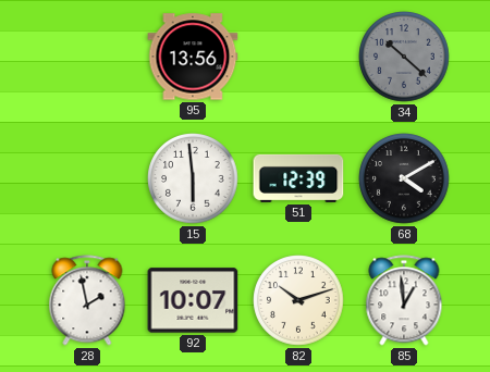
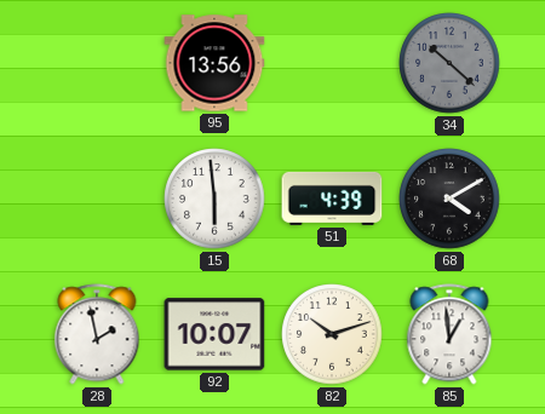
51: 12:39 -> 4:39 (332, 199)
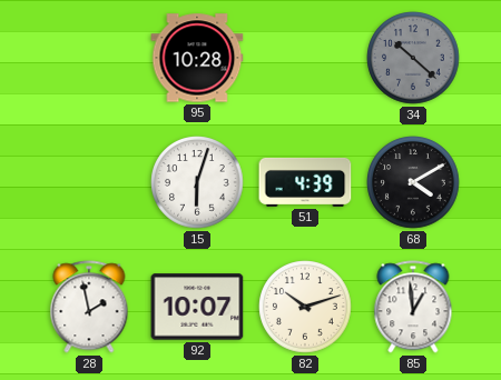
95: 13:56 -> 10:28 (197, 58)
15: 5:59 -> 6:03 (197, 182)
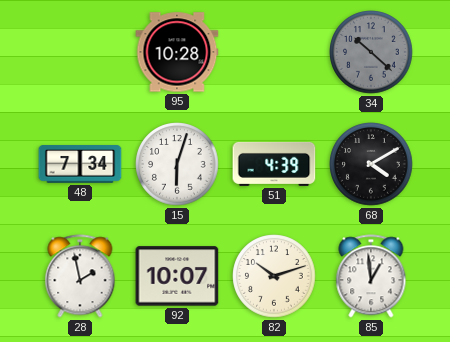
48: none -> 7:34 (80, 164)
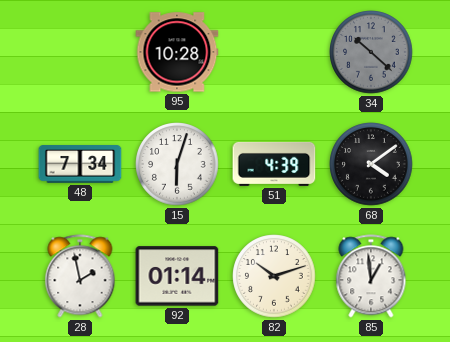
68: 4:10 -> 4:09 (371, 164)
92: 10:07 -> 01:14 (177, 276)
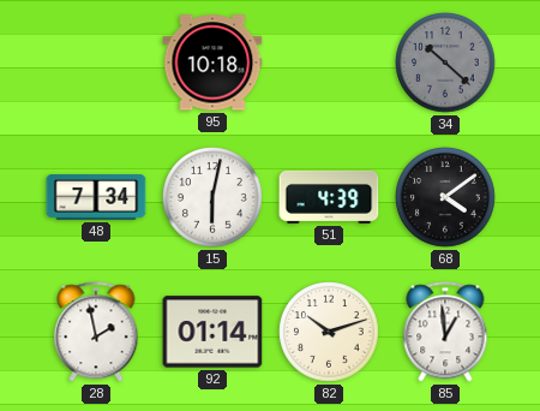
95: 10:28 -> 10:18 (212, 62)
15: 6:03 -> 6:02 (212, 197)
